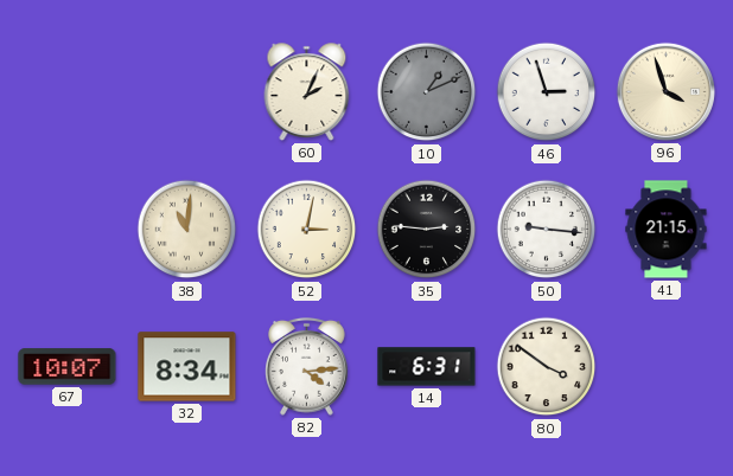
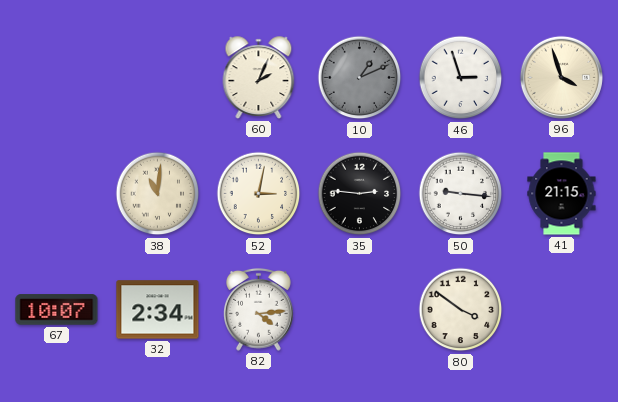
32: 8:34 -> 2:34 (158, 310)
14: 6:31 -> none (427, 367)
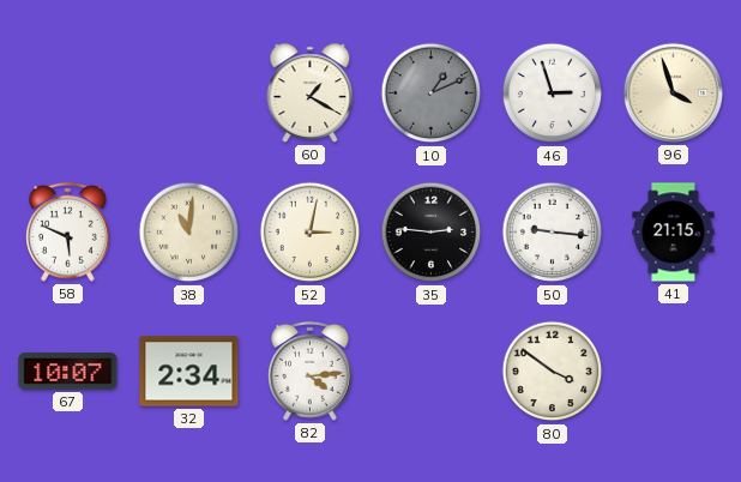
60: 2:04 -> 1:20 (311, 94)
58: none -> 5:49 (68, 233)
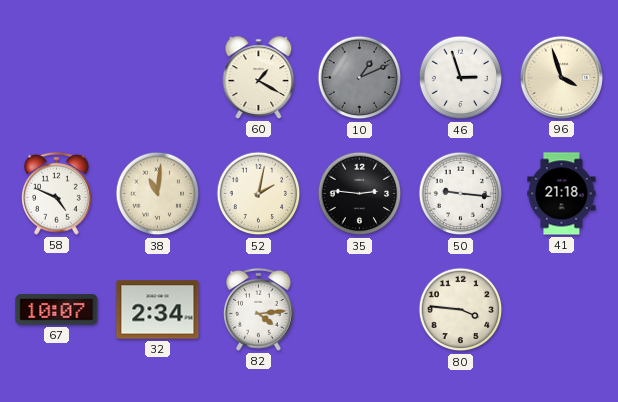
58: 5:49 -> 4:49 (57, 194)
52: 3:02 -> 2:02 (259, 194)
41: 21:15 -> 21:18 (562, 194)
80: 3:51 -> 3:46 (461, 310)
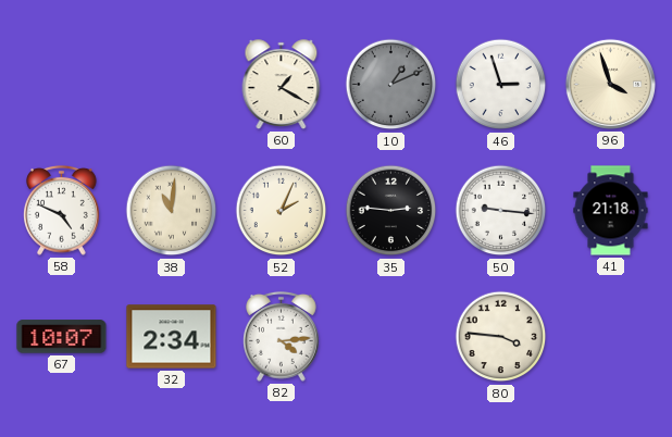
52: 2:02 -> 2:04 (282, 211)
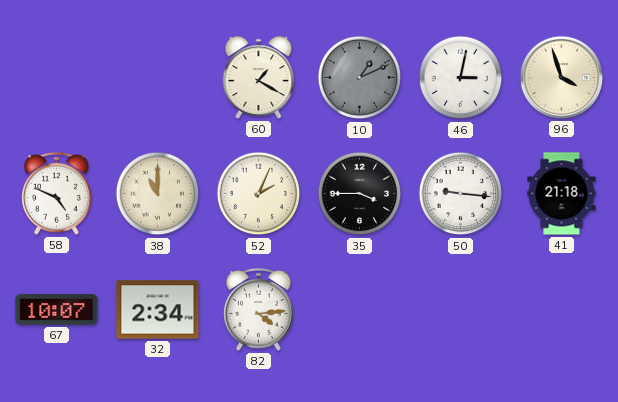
46: 2:57 -> 3:02 (461, 78)
38: 11:01 -> 11:00 (158, 194)
35: 2:46 -> 3:45 (360, 194)
80: 3:46 -> none (501, 337)
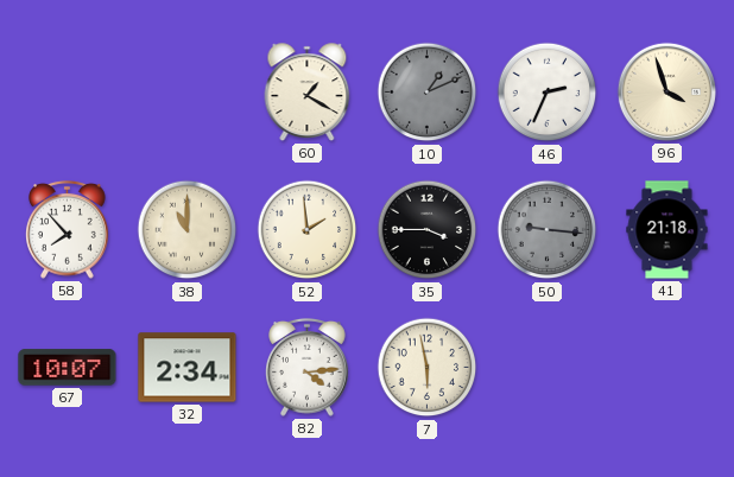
46: 3:02 -> 2:34 (548, 93)
58: 4:49 -> 7:53 (68, 230)
52: 2:04 -> 1:59 (308, 230)
50 dial: white -> grey (548, 230)
7: none -> 5:58 (428, 368)
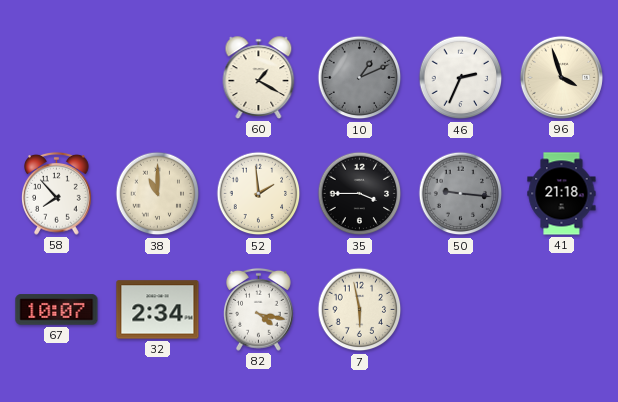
82: 4:14 -> 4:17 (259, 310)
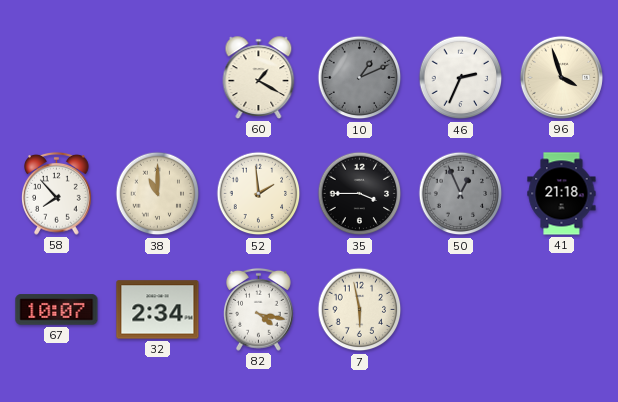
50: 9:16 -> 12:56 (461, 194)
